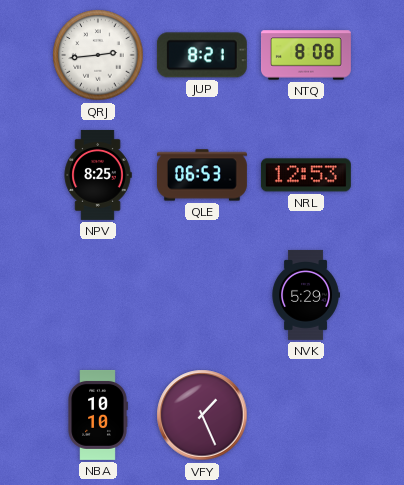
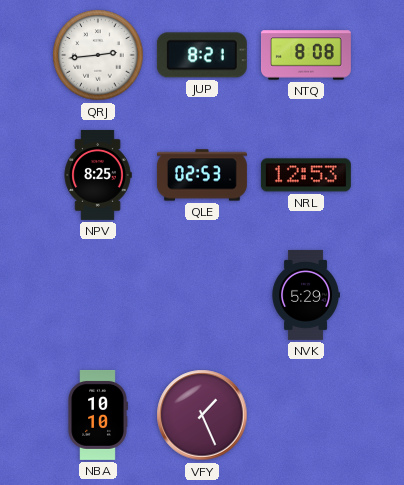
QLE: 06:53 -> 02:53 (202, 175)
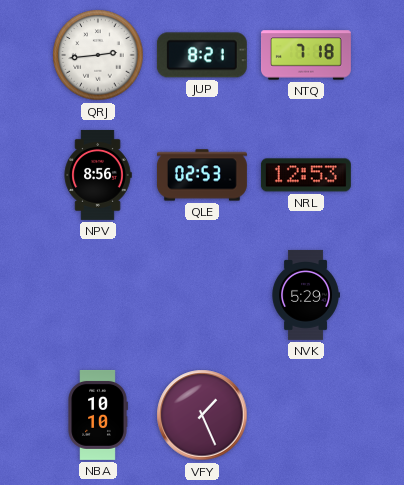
NTQ: 8:08 -> 7:18 (306, 55)
NPV: 8:25 -> 8:56 (98, 175)
